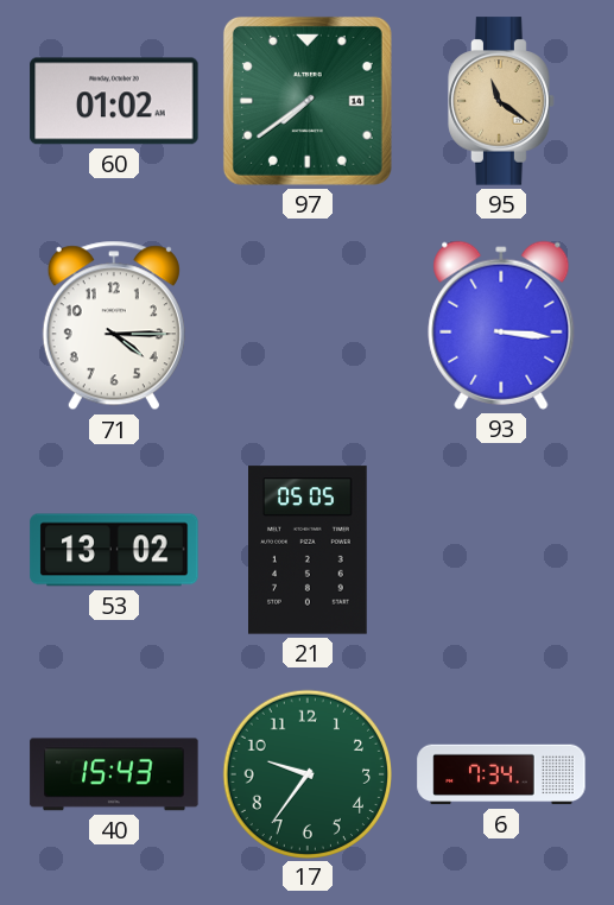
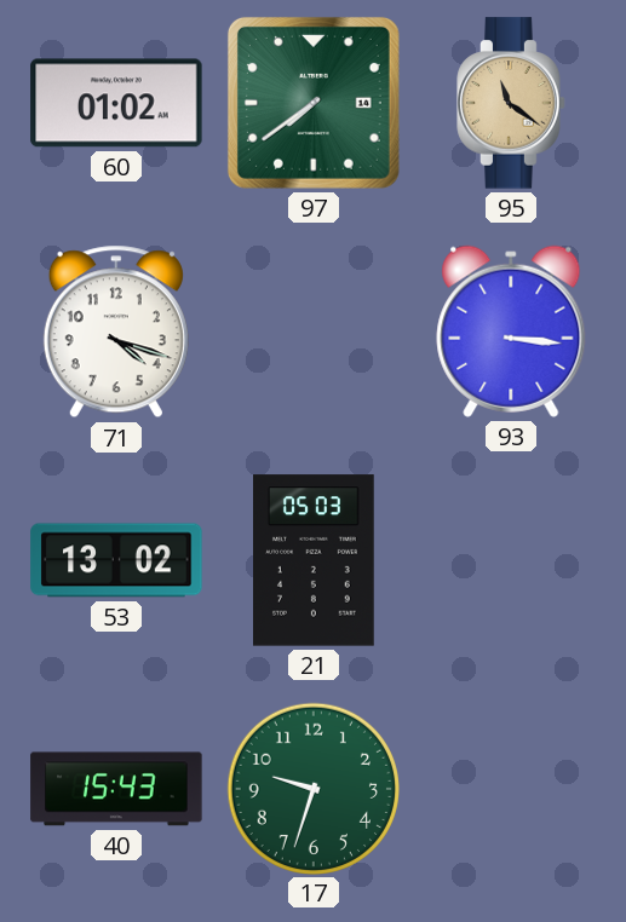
71: 4:15 -> 4:18 (116, 332)
21: 05:05 -> 05:03 (315, 560)
17: 9:36 -> 9:33 (312, 788)
6: 7:34 -> none (501, 774)
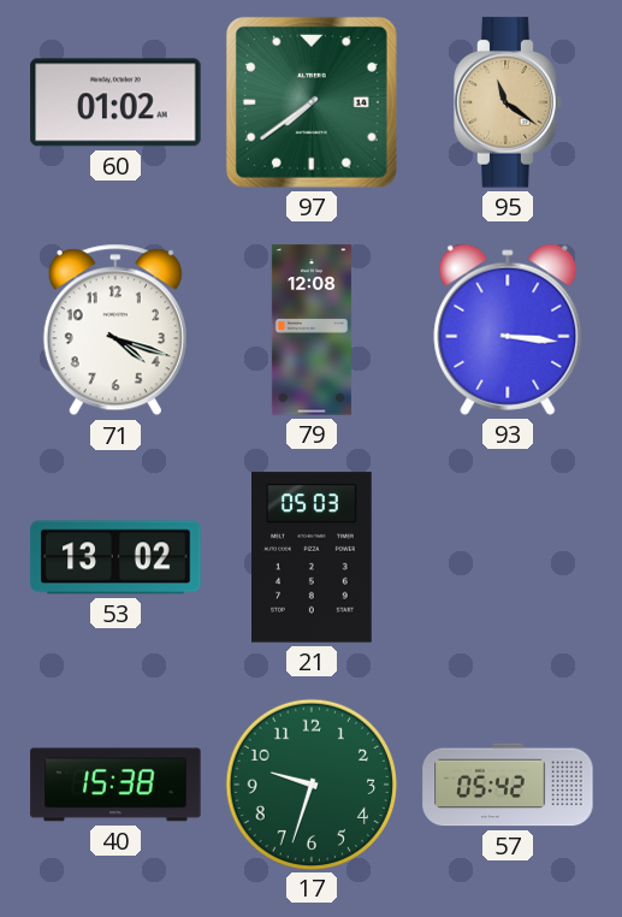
79: none -> 12:08 (312, 330)
40: 15:43 -> 15:38 (115, 785)
57: none -> 05:42 (508, 785)
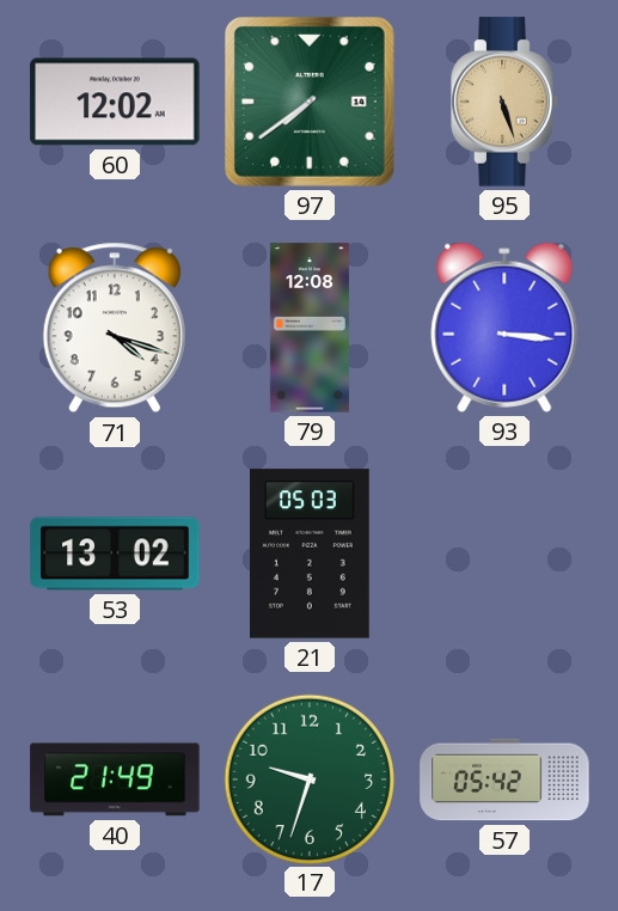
60: 01:02 -> 12:02 (115, 102)
95: 11:21 -> 5:27 (504, 102)
40: 15:38 -> 21:49 (115, 779)
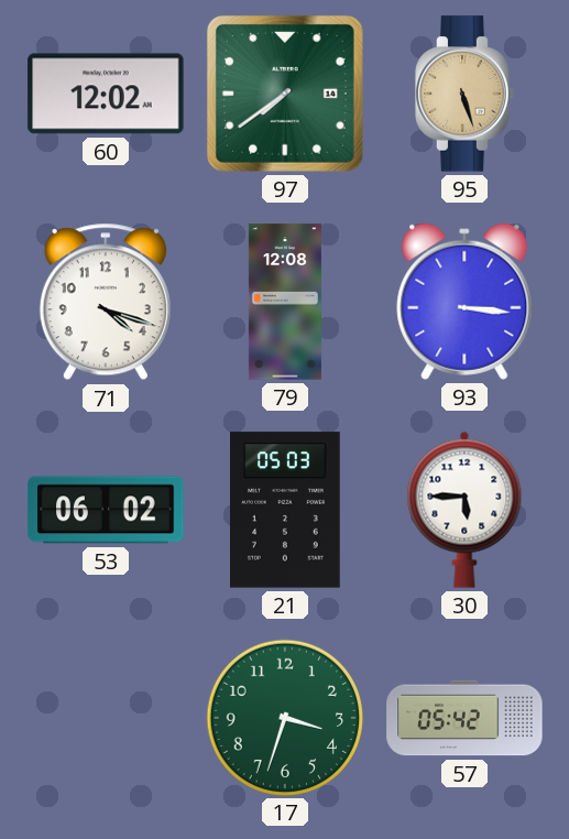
53: 13:02 -> 06:02 (106, 510)
30: none -> 5:45 (464, 510)
40: 21:49 -> none (115, 779)
17: 9:33 -> 3:33 (284, 717)
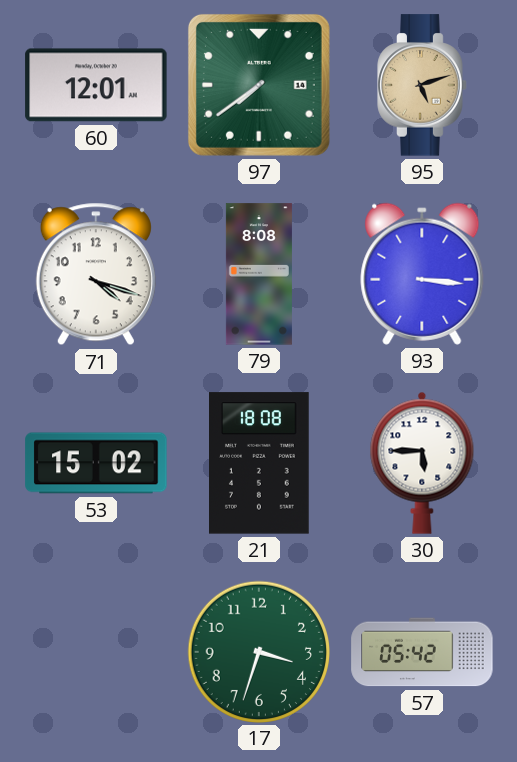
60: 12:02 -> 12:01 (96, 85)
95: 5:27 -> 5:12 (422, 85)
79: 12:08 -> 8:08 (259, 274)
53: 06:02 -> 15:02 (96, 463)
21: 05:03 -> 18:08 (260, 463)
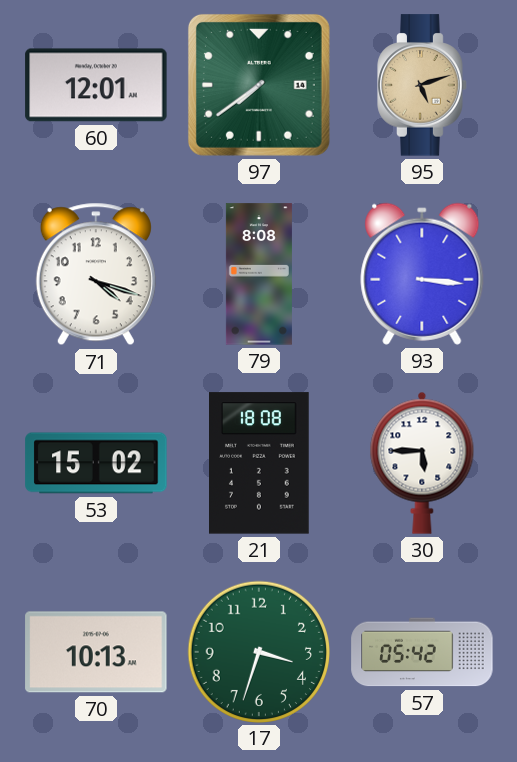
70: none -> 10:13 (96, 652)
